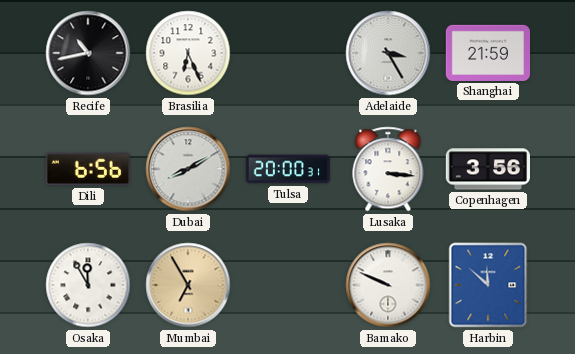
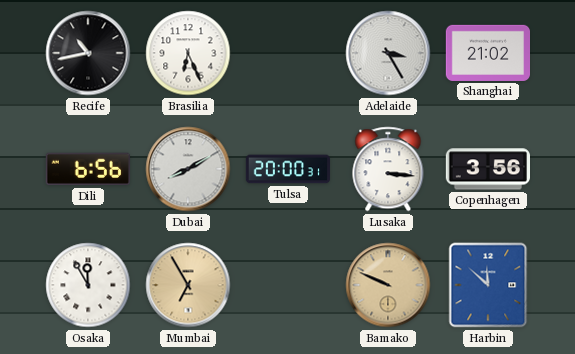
Shanghai: 21:59 -> 21:02 (487, 53)
Bamako dial: white -> champagne (388, 285)
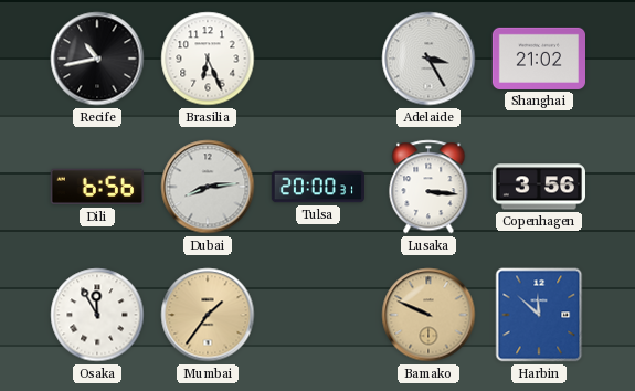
Dubai: 8:10 -> 8:14 (208, 187)
Mumbai: 6:55 -> 1:36 (208, 315)
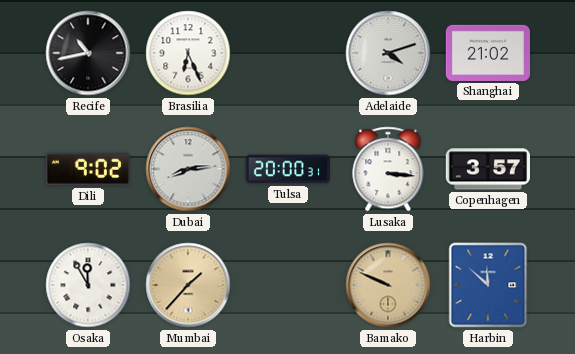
Adelaide: 3:25 -> 4:12 (388, 53)
Dili: 6:56 -> 9:02 (88, 169)
Copenhagen: 3:56 -> 3:57 (487, 169)
Mumbai: 1:36 -> 1:37 (188, 285)
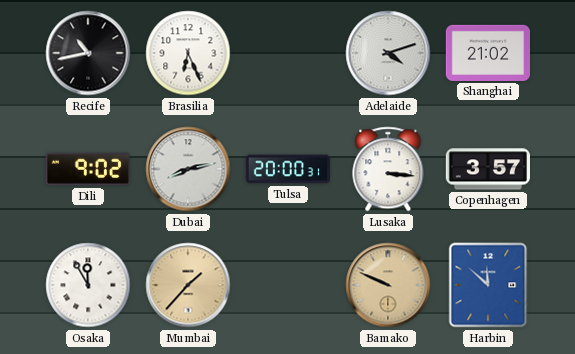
Dubai: 8:14 -> 8:13 (188, 169)
